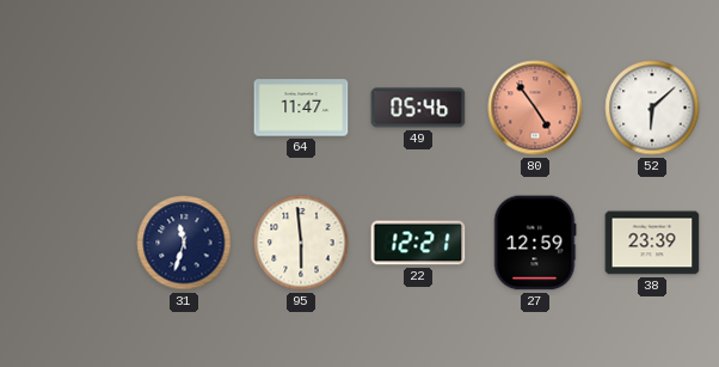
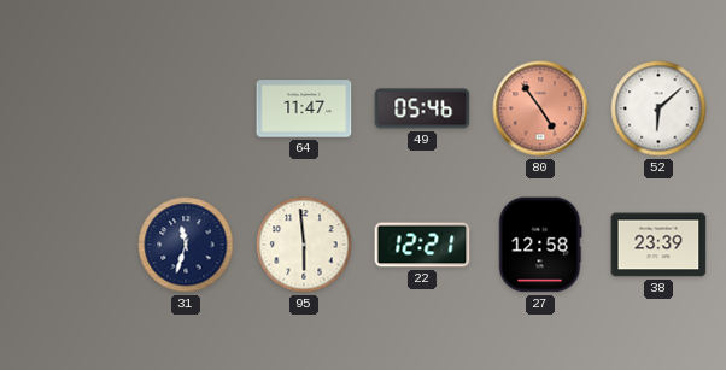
27: 12:59 -> 12:58 (540, 245)
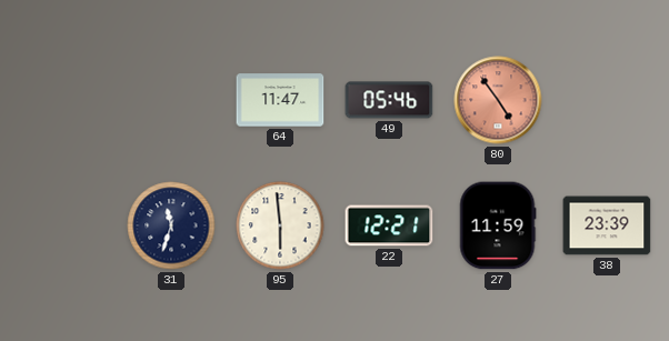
52: 6:08 -> none (658, 108)
27: 12:58 -> 11:59 (498, 225)
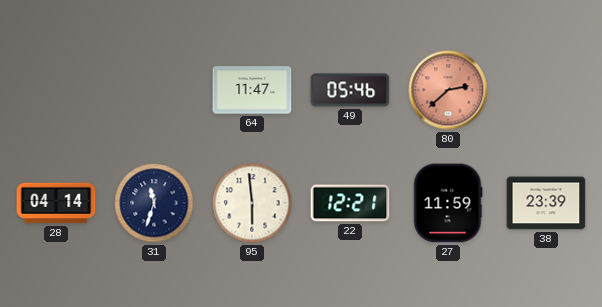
80: 4:54 -> 2:38 (448, 90)
28: none -> 04:14 (56, 203)
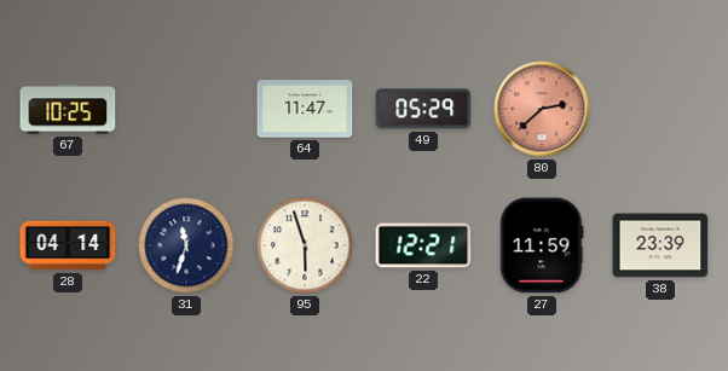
67: none -> 10:25 (68, 109)
49: 05:46 -> 05:29 (423, 109)
95: 5:59 -> 5:57 (305, 245)
